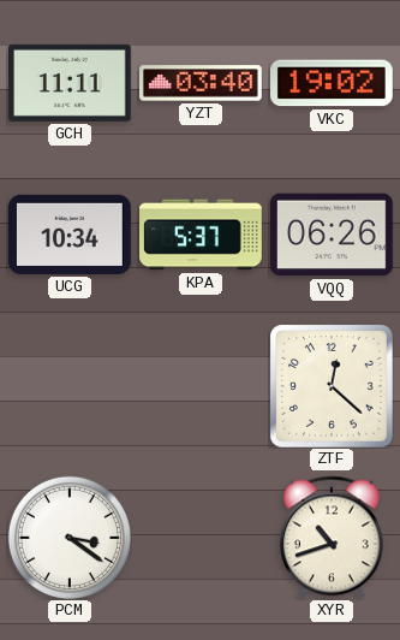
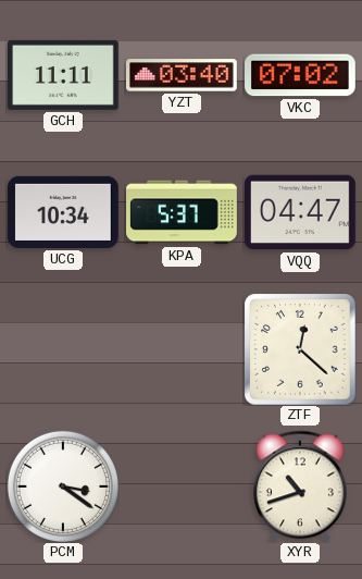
VKC: 19:02 -> 07:02 (301, 75)
VQQ: 06:26 -> 04:47 (300, 212)
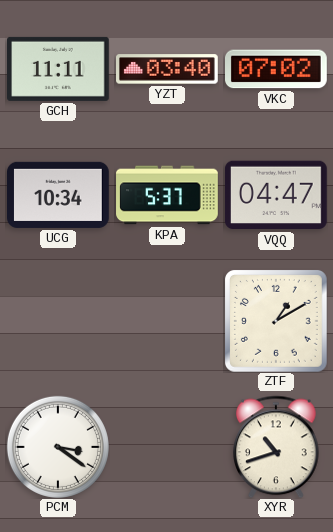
ZTF: 12:22 -> 1:10 (276, 321)
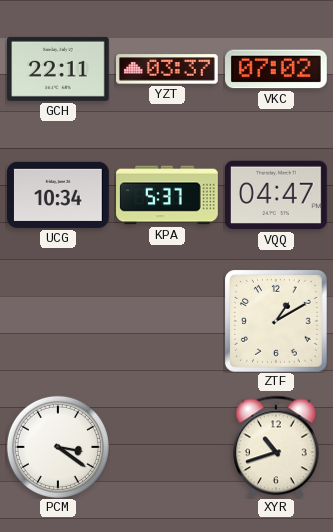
GCH: 11:11 -> 22:11 (59, 69)
YZT: 03:40 -> 03:37 (168, 69)
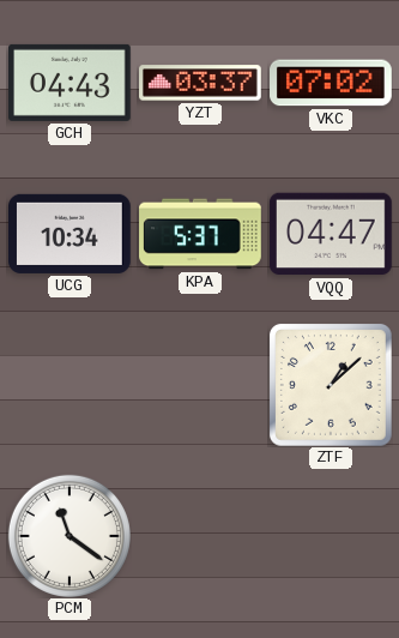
GCH: 22:11 -> 04:43 (71, 83)
ZTF: 1:10 -> 1:08 (331, 385)
PCM: 3:21 -> 11:21 (69, 536)
XYR: 10:42 -> none (277, 447)
